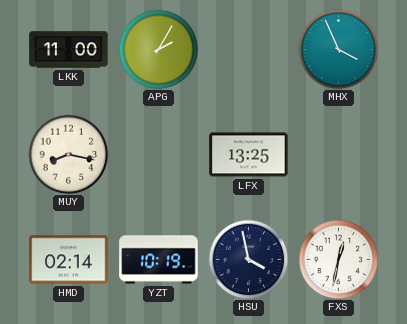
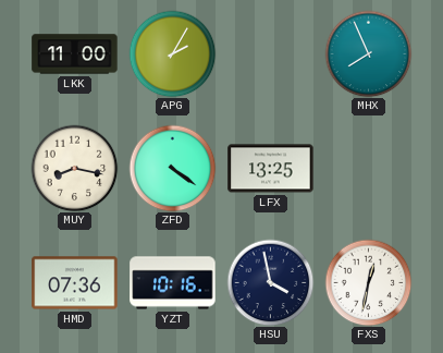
MHX: 3:56 -> 7:56 (368, 53)
ZFD: none -> 4:21 (172, 168)
HMD: 02:14 -> 07:36 (75, 283)
YZT: 10:19 -> 10:16 (173, 283)
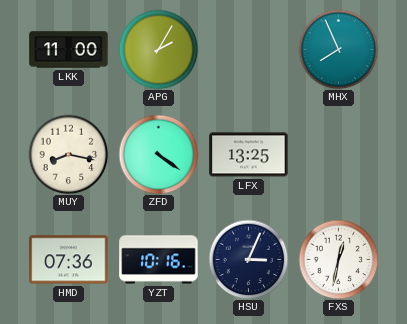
HSU: 3:58 -> 3:04 (248, 259)
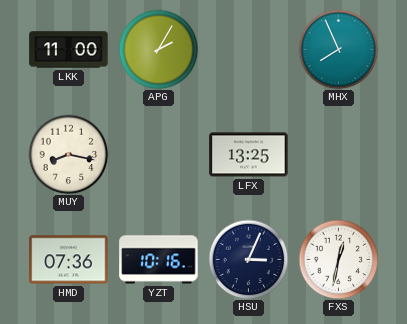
ZFD: 4:21 -> none (158, 154)
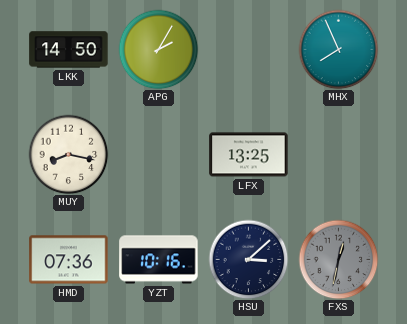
LKK: 11:00 -> 14:50 (69, 50)
HSU: 3:04 -> 3:08 (248, 259)
FXS dial: white -> grey (338, 259)
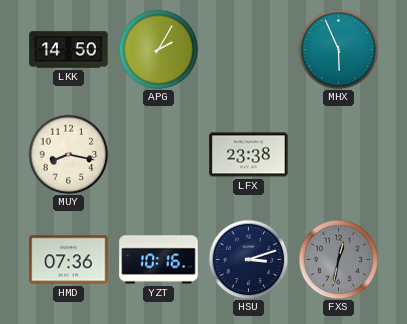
MHX: 7:56 -> 5:56 (338, 49)
LFX: 13:25 -> 23:38 (249, 155)
HSU: 3:08 -> 3:12 (248, 259)
